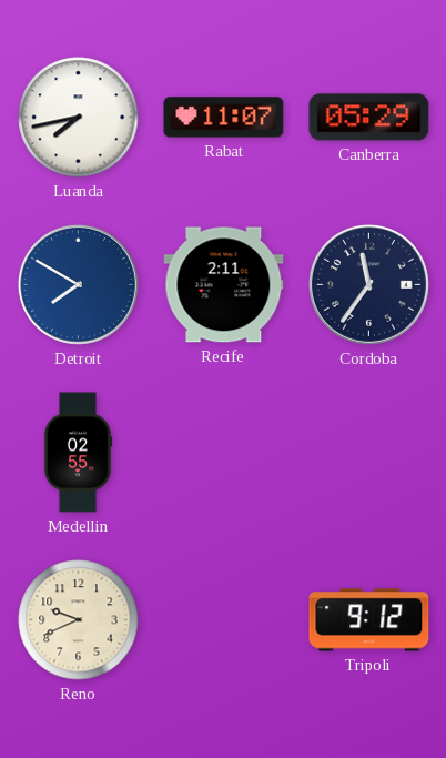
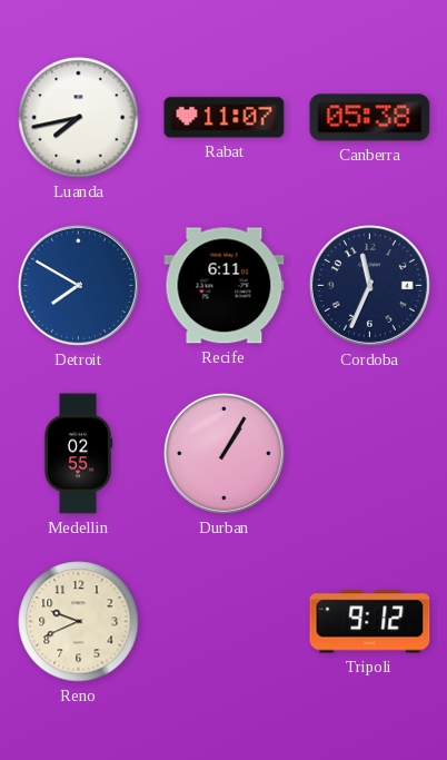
Canberra: 05:29 -> 05:38 (370, 118)
Recife: 2:11 -> 6:11 (225, 286)
Cordoba: 11:36 -> 11:34 (369, 285)
Durban: none -> 1:05 (223, 453)
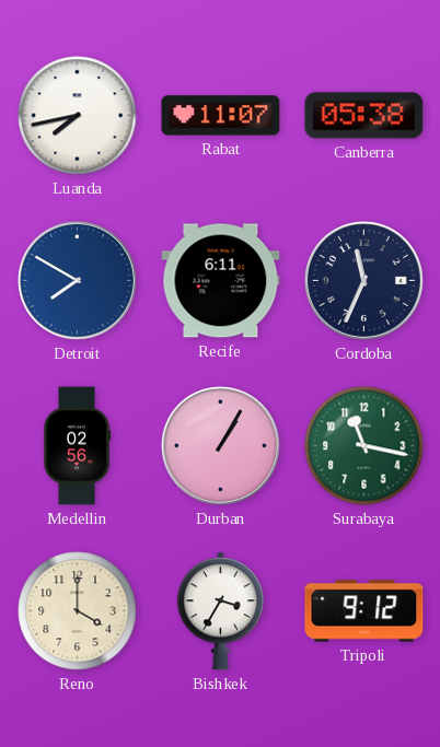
Medellin: 02:55 -> 02:56 (77, 446)
Surabaya: none -> 11:17 (364, 446)
Reno: 9:41 -> 4:00 (78, 611)
Bishkek: none -> 3:35 (220, 611)
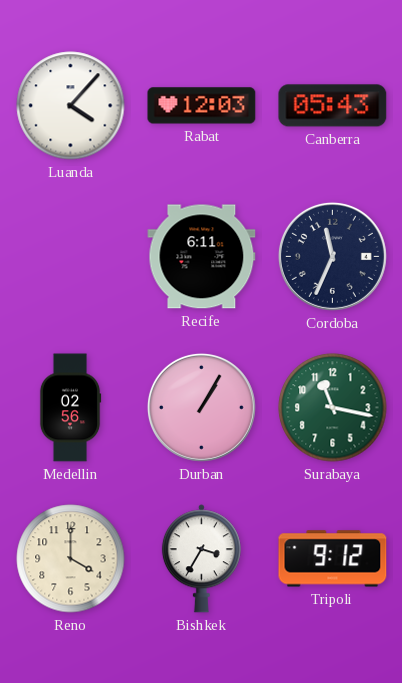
Luanda: 7:43 -> 4:07 (71, 106)
Rabat: 11:07 -> 12:03 (202, 106)
Canberra: 05:38 -> 05:43 (333, 106)
Detroit: 7:50 -> none (77, 280)
